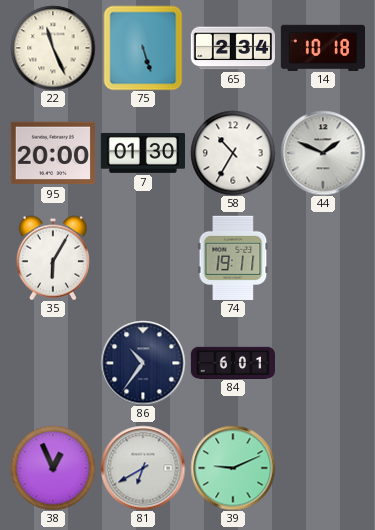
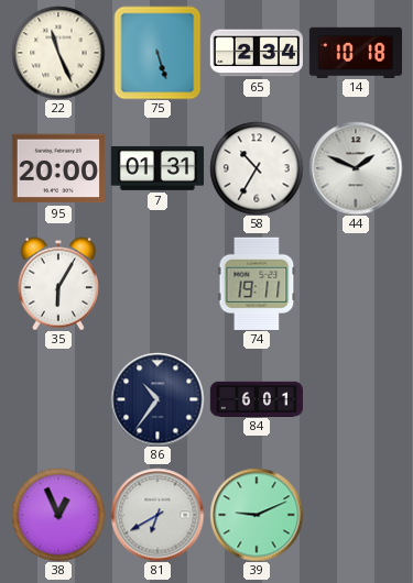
7: 01:30 -> 01:31 (156, 168)
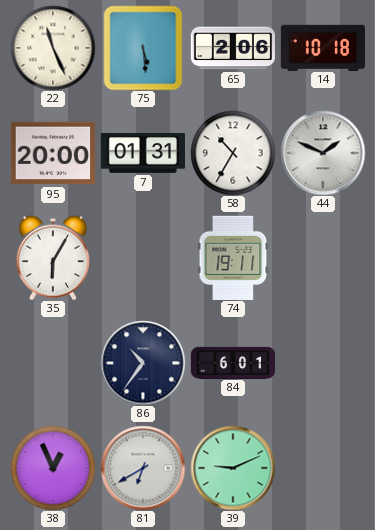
75: 5:27 -> 5:29 (143, 48)
65: 2:34 -> 2:06 (232, 48)
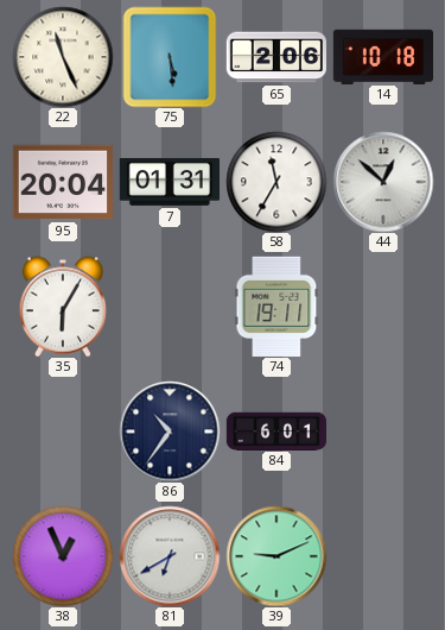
95: 20:00 -> 20:04 (63, 182)
58: 10:35 -> 11:35 (276, 182)
44: 1:49 -> 12:52 (383, 182)
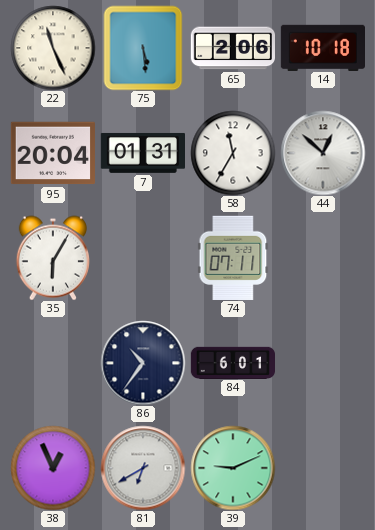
74: 19:11 -> 07:11 (233, 258)
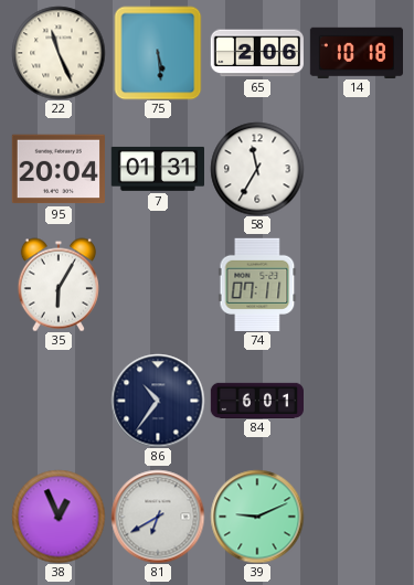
44: 12:52 -> none (323, 153)
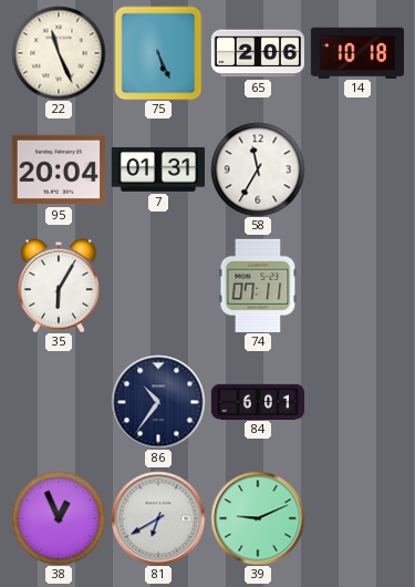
75: 5:29 -> 5:26 (158, 53)
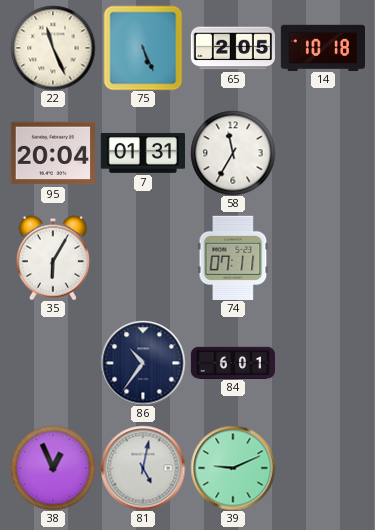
65: 2:06 -> 2:05 (232, 48)
81: 6:40 -> 5:02 (143, 468)
